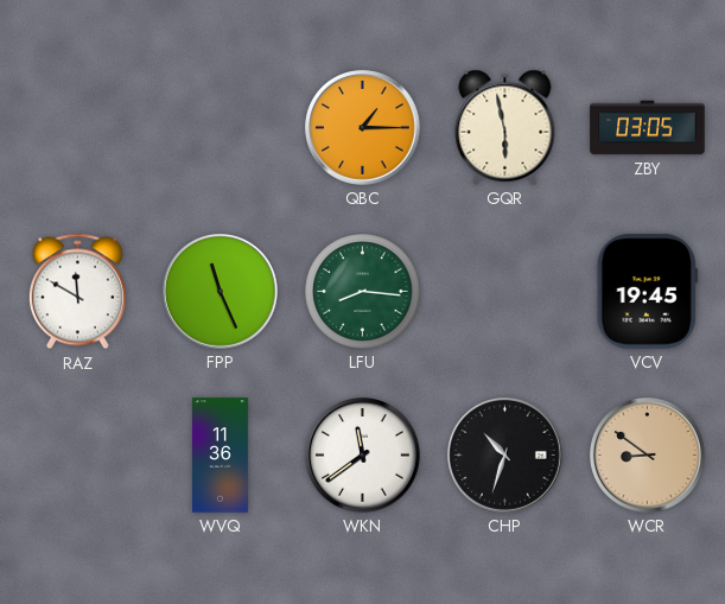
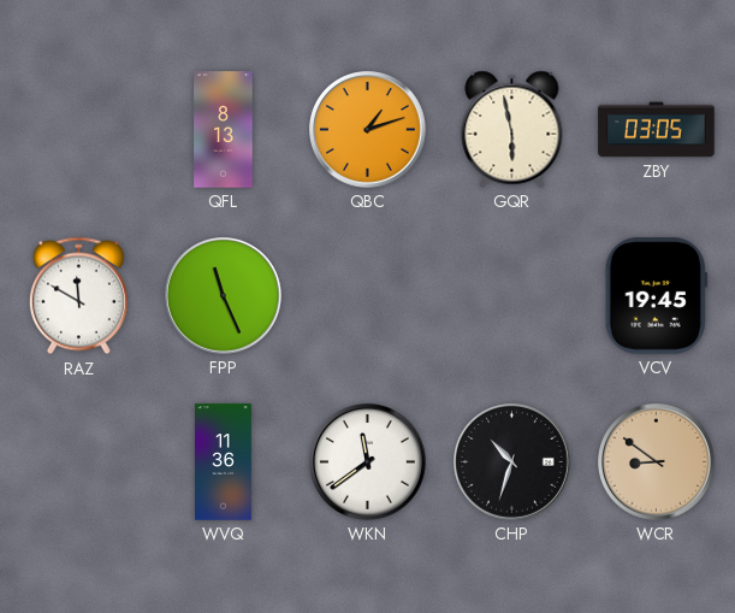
QFL: none -> 8:13 (224, 130)
QBC: 1:15 -> 1:12 (368, 130)
LFU: 8:16 -> none (363, 292)
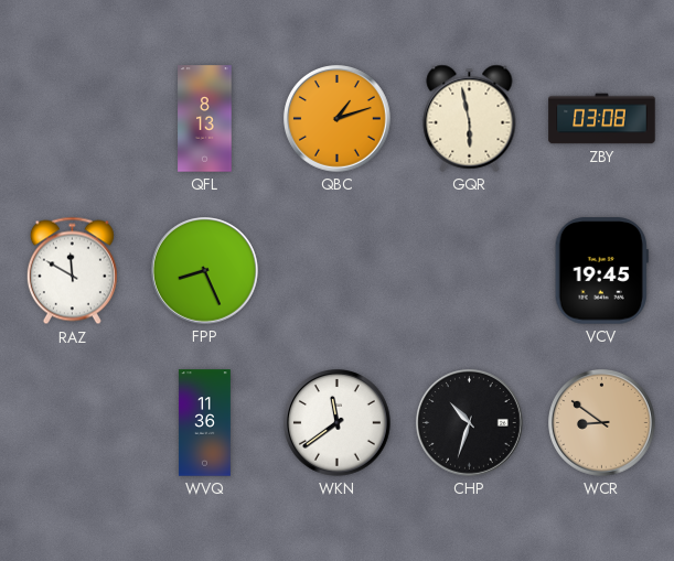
ZBY: 03:05 -> 03:08 (602, 119)
FPP: 11:26 -> 8:26 (205, 271)
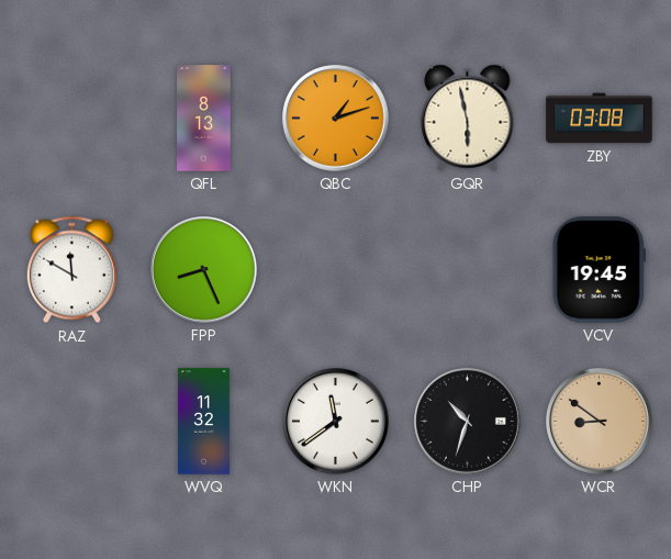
WVQ: 11:36 -> 11:32 (203, 422)
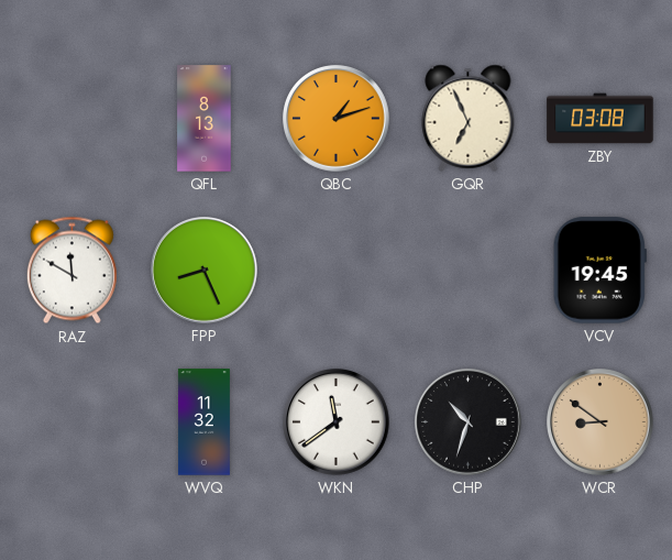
GQR: 5:58 -> 6:56 (469, 118)
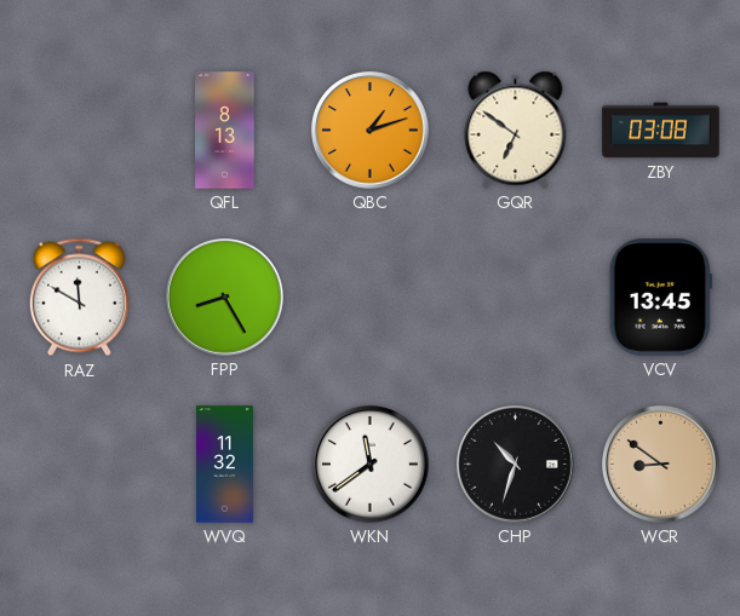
GQR: 6:56 -> 6:51 (516, 129)
FPP: 8:26 -> 8:25 (225, 298)
VCV: 19:45 -> 13:45 (660, 298)
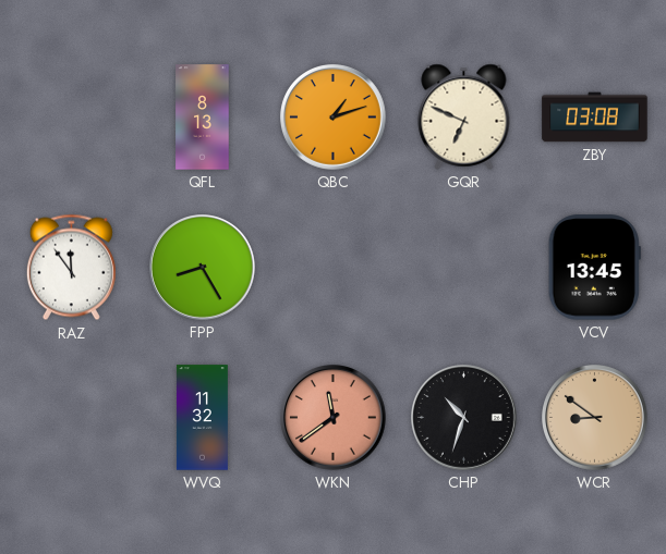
GQR: 6:51 -> 6:49 (464, 116)
RAZ: 11:50 -> 11:54 (71, 268)
WKN dial: white -> salmon (334, 418)
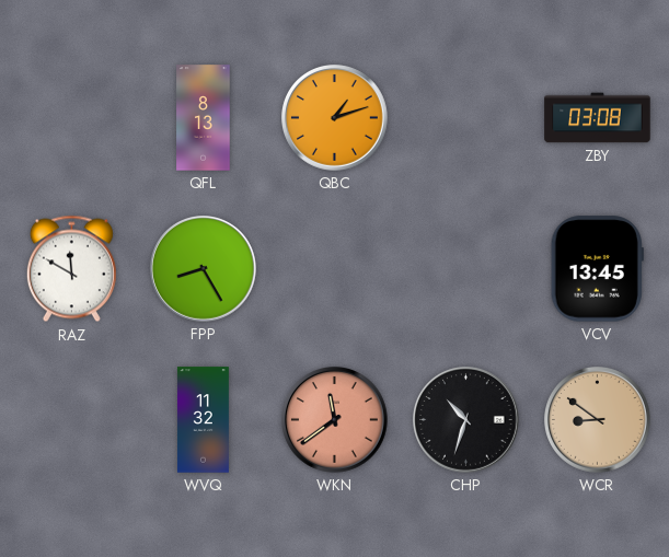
GQR: 6:49 -> none (464, 116)
RAZ: 11:54 -> 11:50 (71, 269)
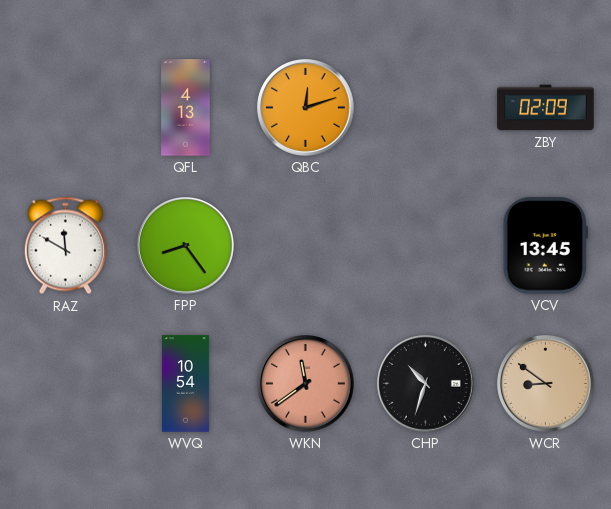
QFL: 8:13 -> 4:13 (186, 108)
QBC: 1:12 -> 12:12 (306, 108)
ZBY: 03:08 -> 02:09 (546, 108)
FPP: 8:25 -> 8:24 (186, 246)
WVQ: 11:32 -> 10:54 (185, 384)
